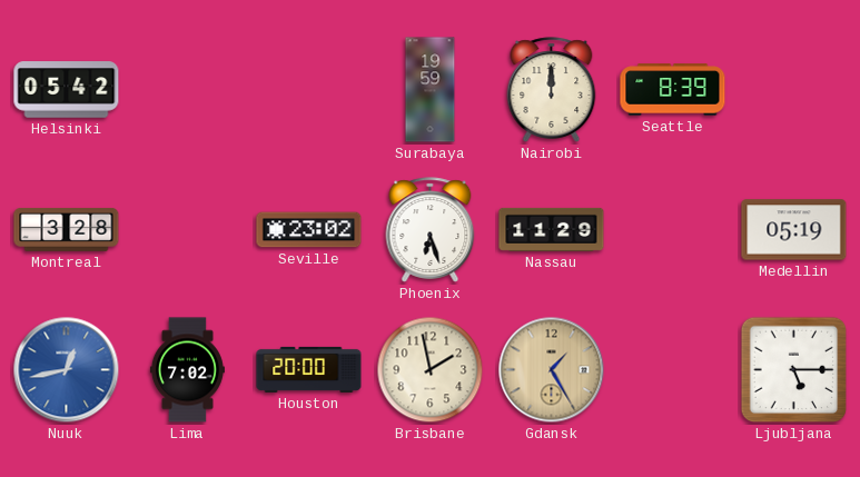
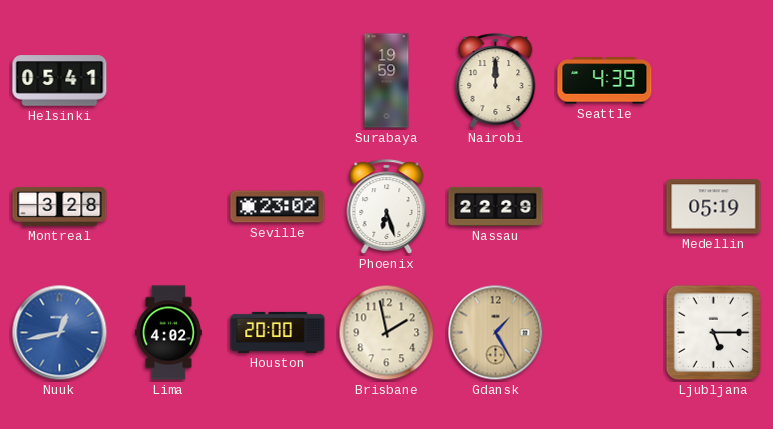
Helsinki: 05:42 -> 05:41 (60, 81)
Seattle: 8:39 -> 4:39 (605, 81)
Nassau: 11:29 -> 22:29 (496, 206)
Lima: 7:02 -> 4:02 (168, 333)
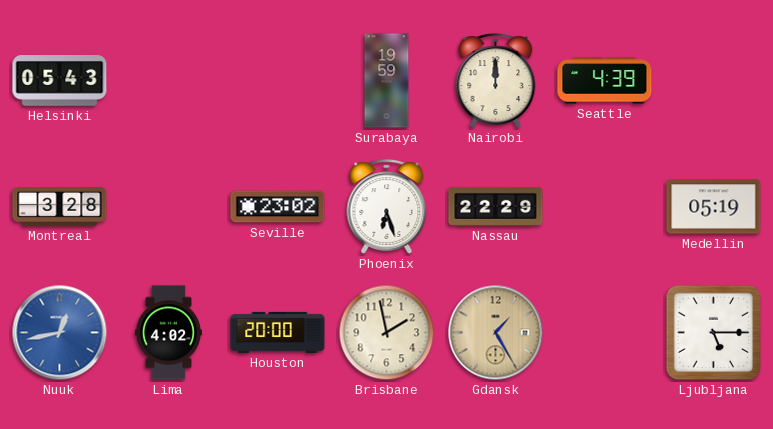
Helsinki: 05:41 -> 05:43 (60, 81)
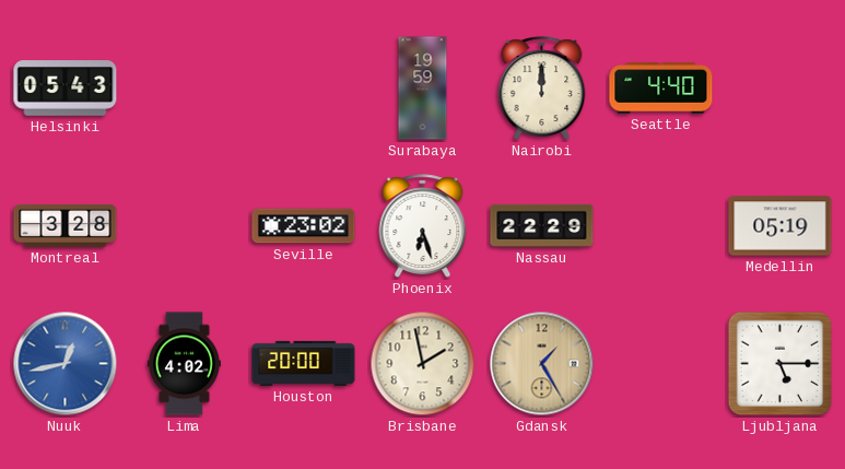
Seattle: 4:39 -> 4:40 (661, 89)
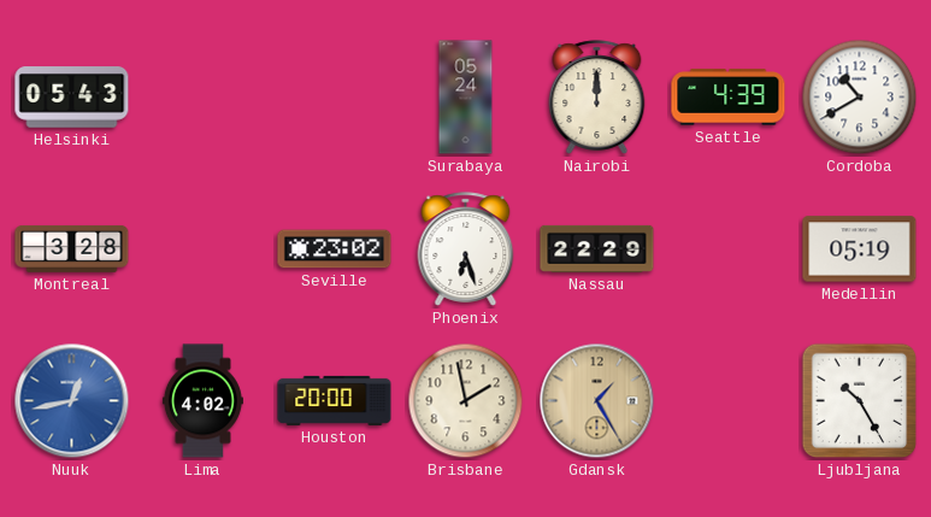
Surabaya: 19:59 -> 05:24 (466, 98)
Seattle: 4:40 -> 4:39 (729, 98)
Cordoba: none -> 10:40 (860, 98)
Ljubljana: 5:15 -> 10:25 (860, 401)
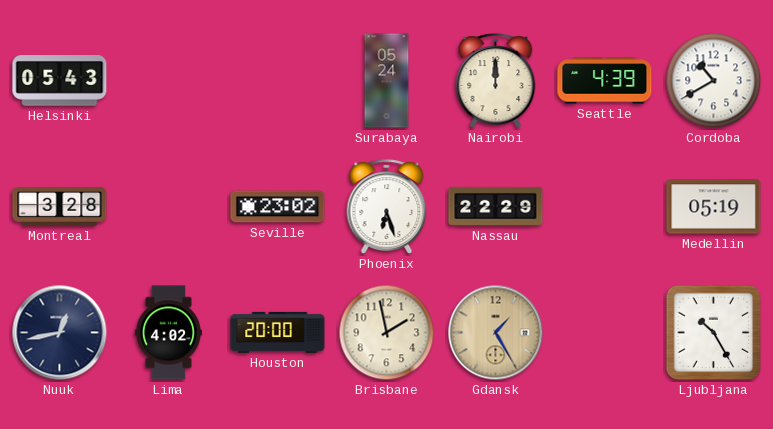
Nuuk dial: blue -> navy (60, 333)
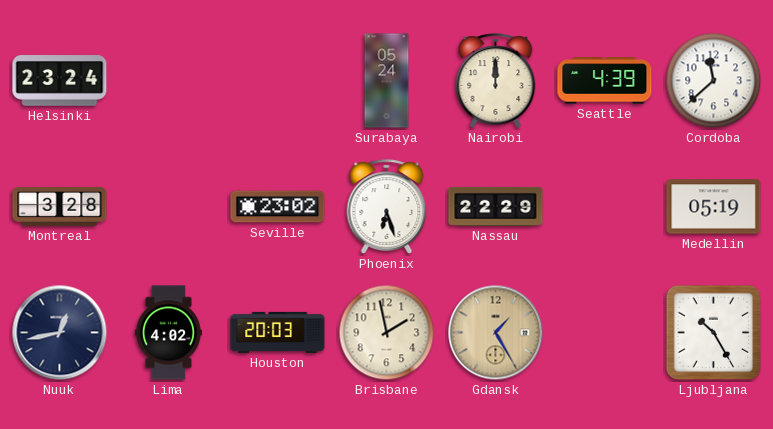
Helsinki: 05:43 -> 23:24 (60, 81)
Cordoba: 10:40 -> 11:38 (714, 81)
Houston: 20:00 -> 20:03 (278, 332)
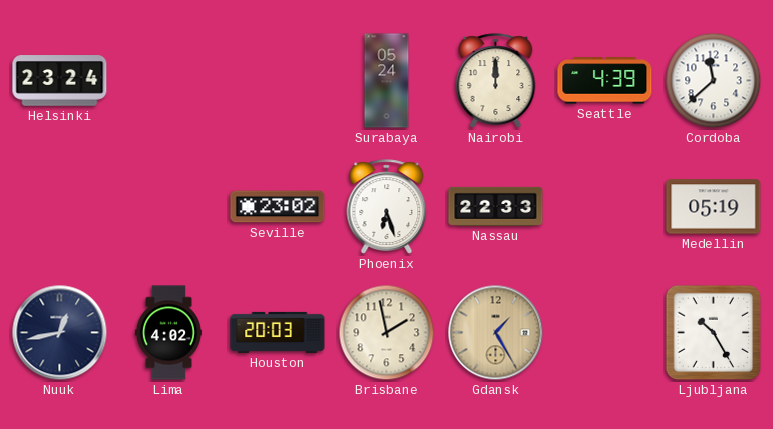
Montreal: 3:28 -> none (60, 206)
Nassau: 22:29 -> 22:33 (496, 206)
